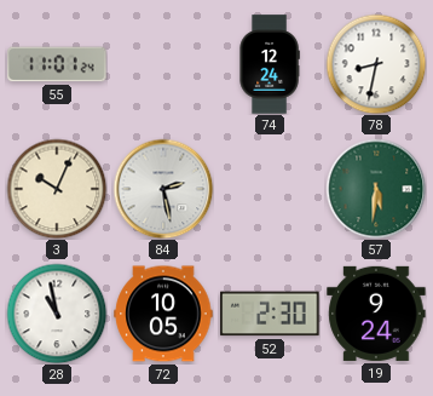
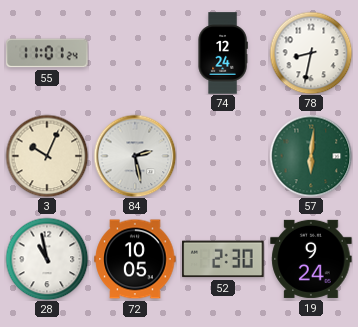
57: 5:31 -> 6:01 (311, 156)
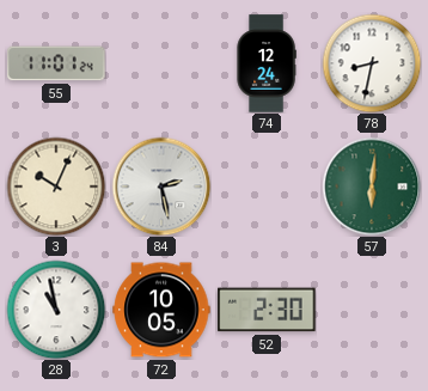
19: 9:24 -> none (311, 259)
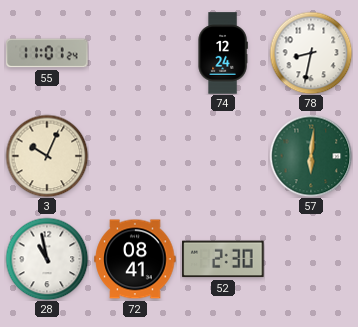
84: 2:28 -> none (161, 187)
72: 10:05 -> 08:41 (135, 259)
